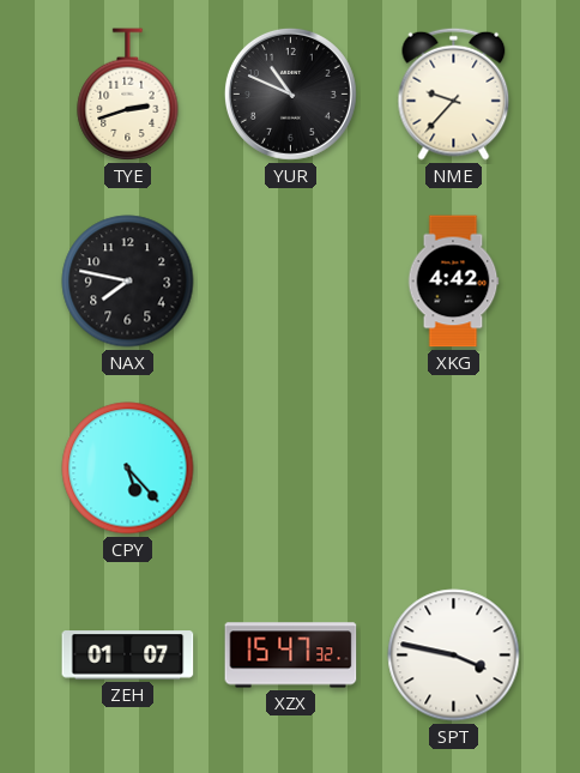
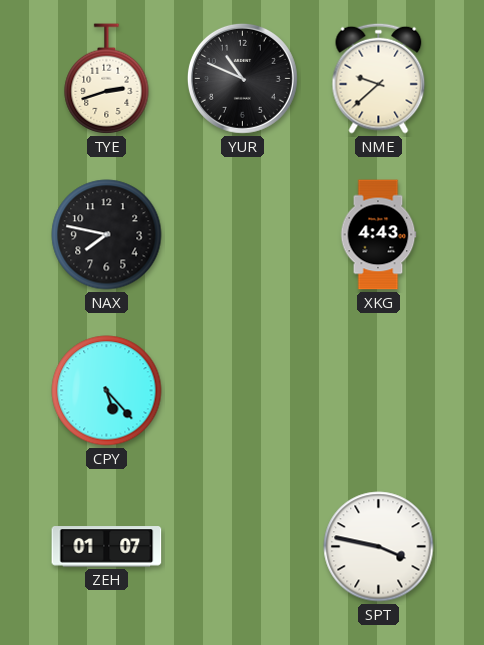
NME: 9:37 -> 9:38 (379, 78)
XKG: 4:42 -> 4:43 (378, 235)
XZX: 15:47 -> none (291, 656)
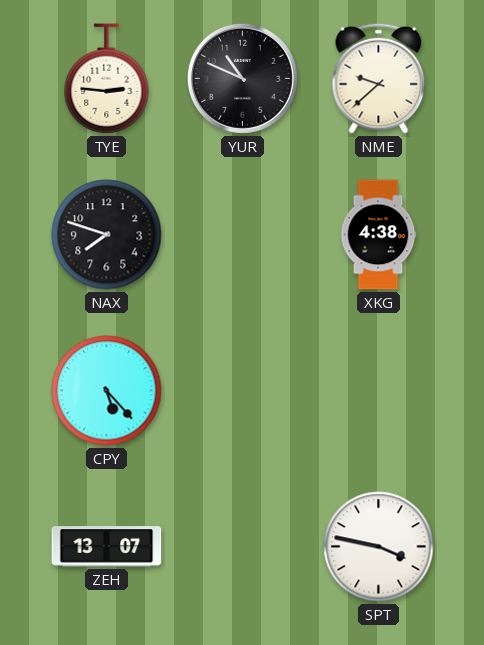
TYE: 2:42 -> 2:46 (107, 79)
NAX: 7:47 -> 7:48 (107, 235)
XKG: 4:43 -> 4:38 (378, 235)
ZEH: 01:07 -> 13:07 (107, 547)
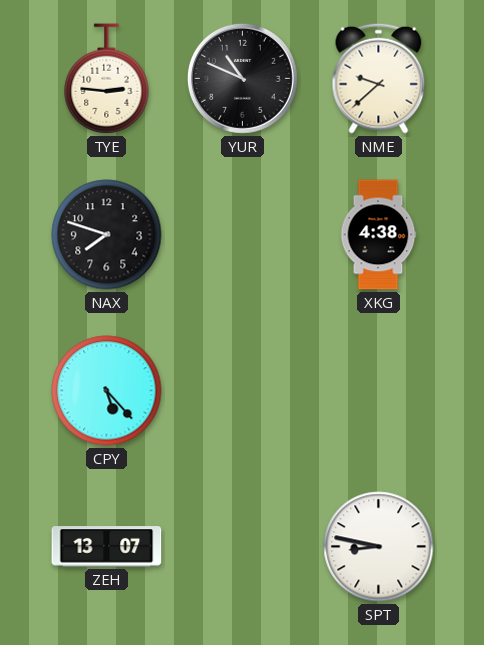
SPT: 3:47 -> 8:47 (379, 547)
